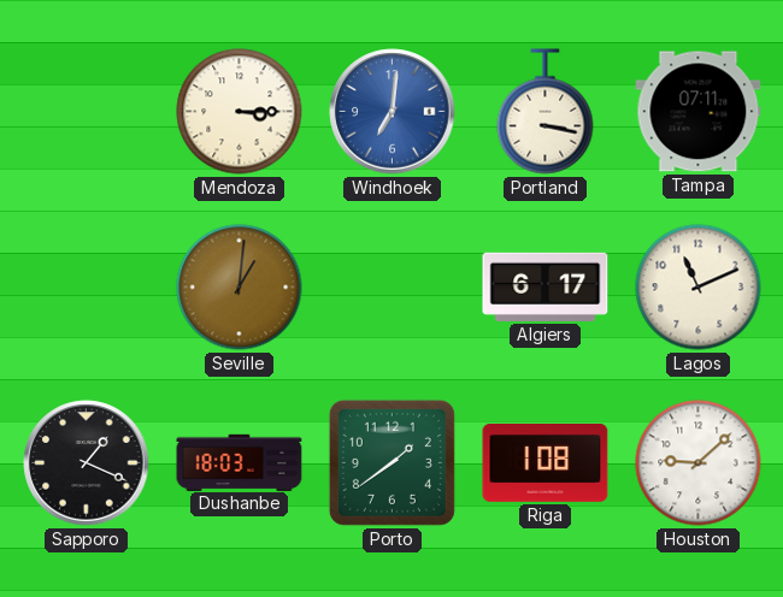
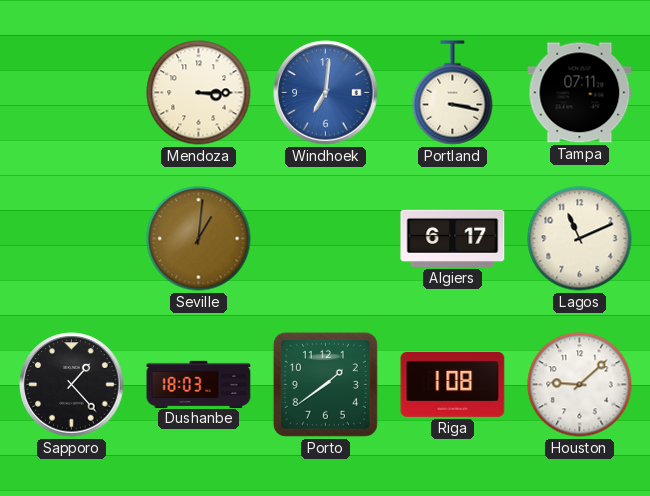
Sapporo: 1:19 -> 1:23 (72, 385)
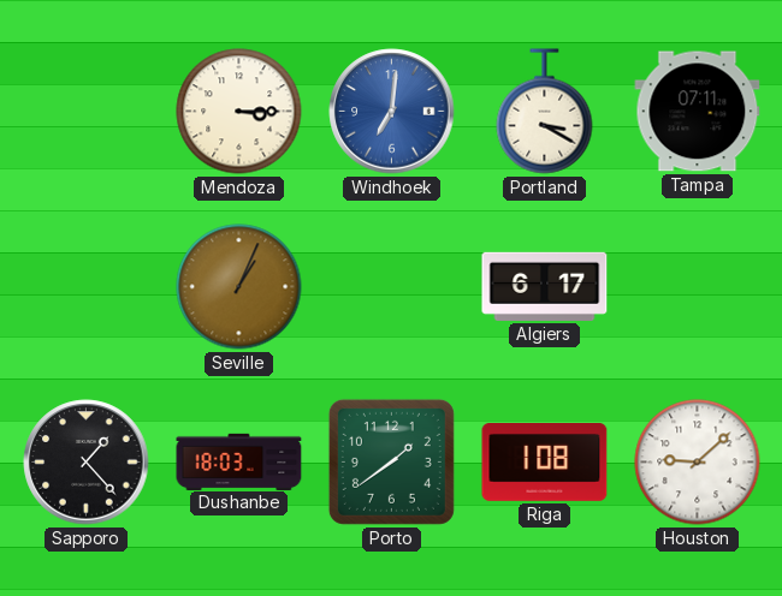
Portland: 3:17 -> 3:20 (545, 112)
Seville: 1:01 -> 1:04 (239, 287)
Lagos: 11:11 -> none (580, 239)
